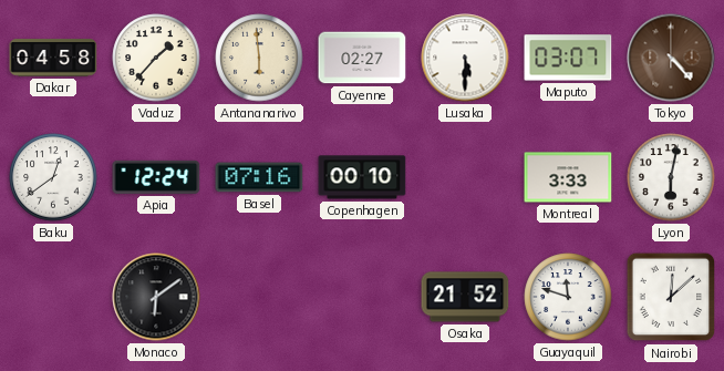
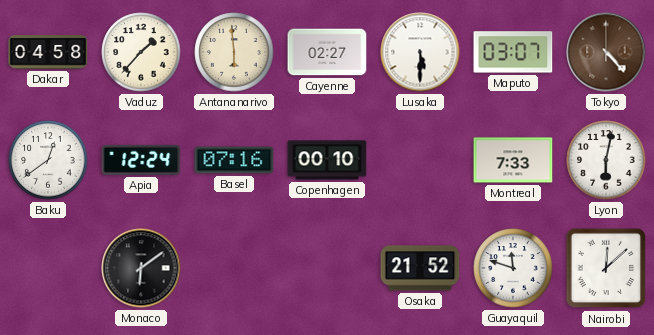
Montreal: 3:33 -> 7:33 (513, 160)
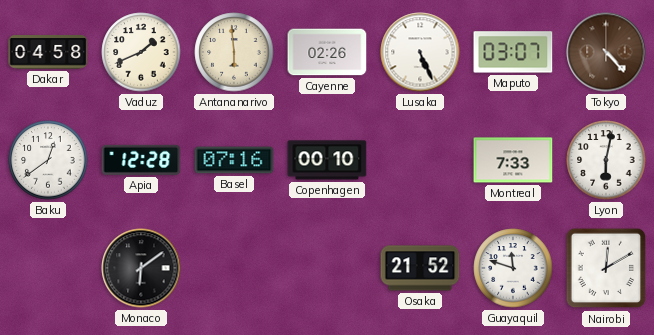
Vaduz: 1:37 -> 1:41 (141, 52)
Cayenne: 02:27 -> 02:26 (327, 52)
Lusaka: 5:30 -> 5:26 (420, 52)
Apia: 12:24 -> 12:28 (141, 160)
Nairobi: 12:08 -> 12:10 (606, 268)
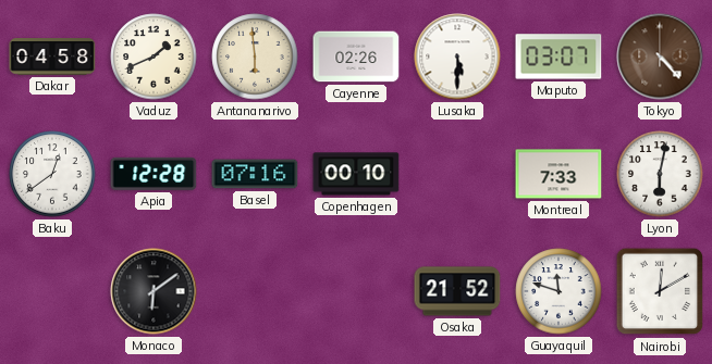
Lusaka: 5:26 -> 5:30 (457, 57)
